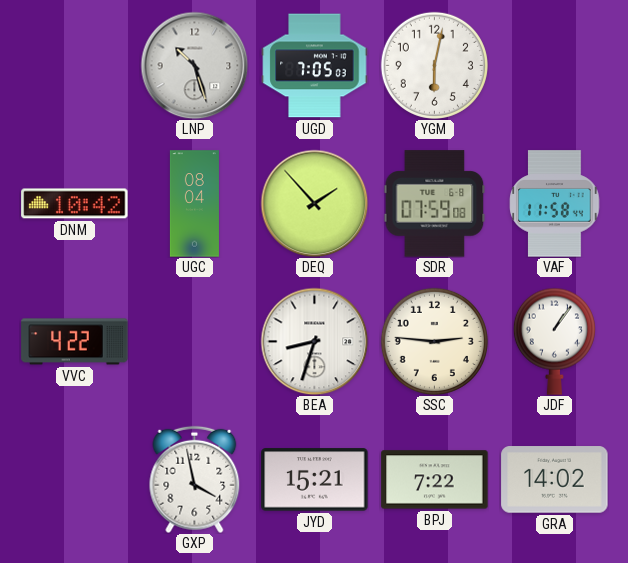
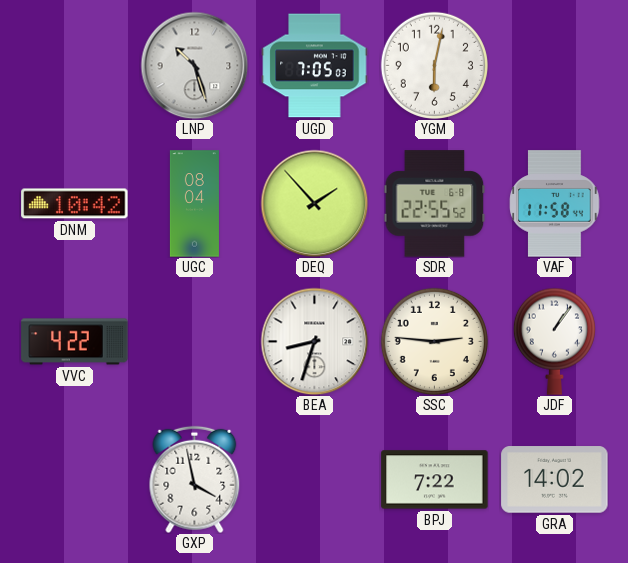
SDR: 07:59 -> 22:55 (435, 204)
JYD: 15:21 -> none (315, 480)
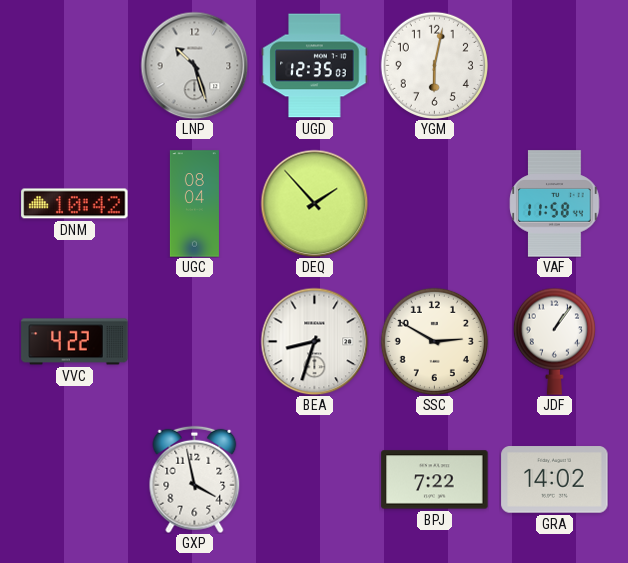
UGD: 7:05 -> 12:35 (315, 66)
SDR: 22:55 -> none (435, 204)
SSC: 2:46 -> 2:50 (434, 341)
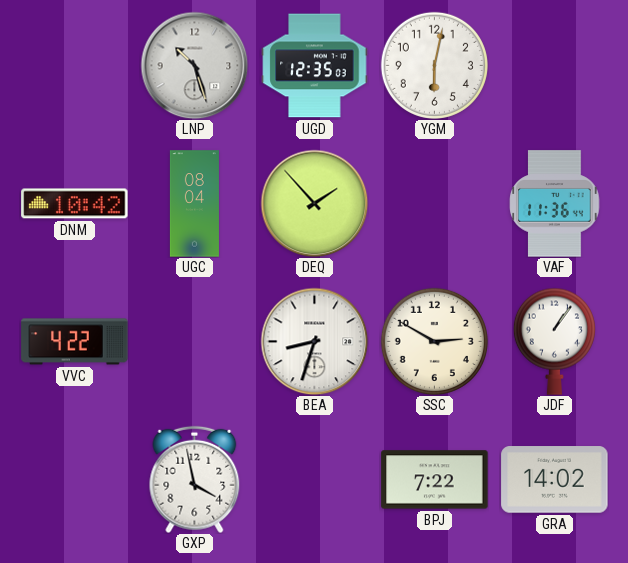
VAF: 11:58 -> 11:36 (555, 204)
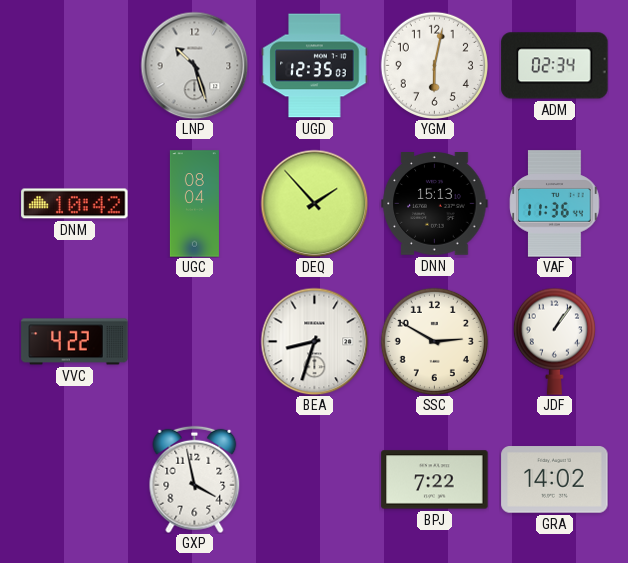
ADM: none -> 02:34 (555, 66)
DNN: none -> 15:13 (435, 204)
